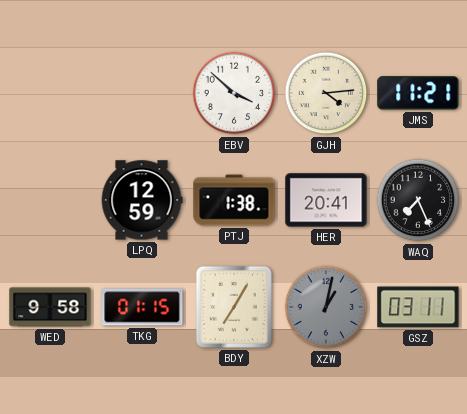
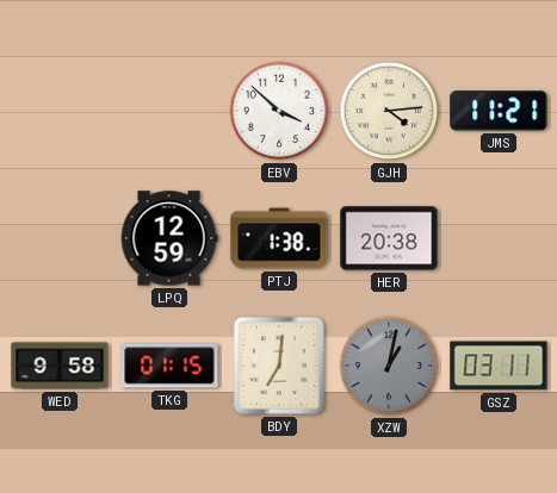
HER: 20:41 -> 20:38 (389, 238)
WAQ: 7:26 -> none (418, 200)
BDY: 7:05 -> 7:01 (279, 366)
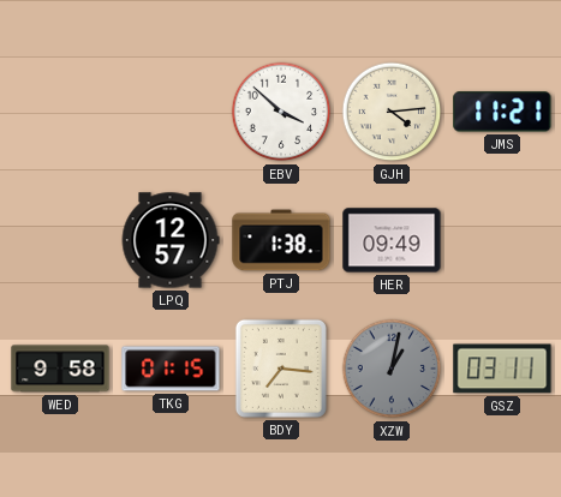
LPQ: 12:59 -> 12:57 (171, 240)
HER: 20:38 -> 09:49 (392, 240)
BDY: 7:01 -> 7:16 (281, 369)
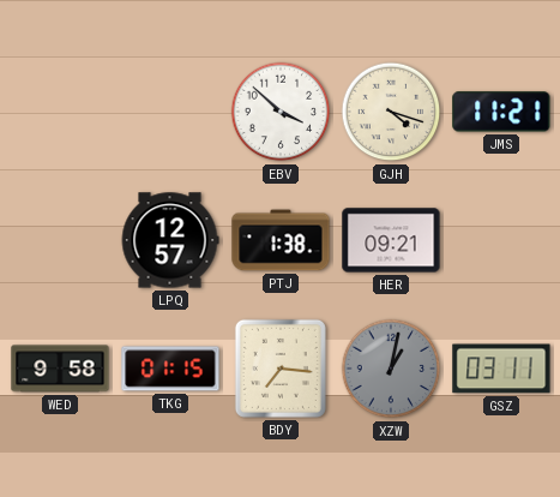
GJH: 4:14 -> 4:18 (391, 112)
HER: 09:49 -> 09:21 (391, 240)
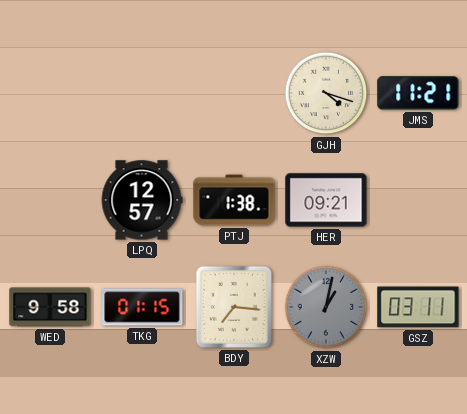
EBV: 3:52 -> none (281, 112)
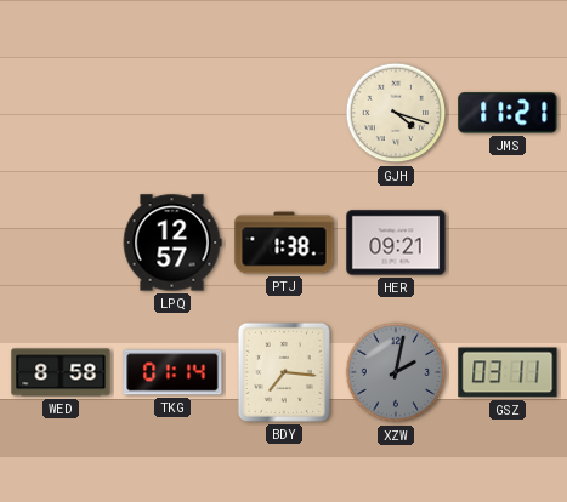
WED: 9:58 -> 8:58 (61, 372)
TKG: 01:15 -> 01:14 (172, 372)
XZW: 1:02 -> 2:02 (396, 372)
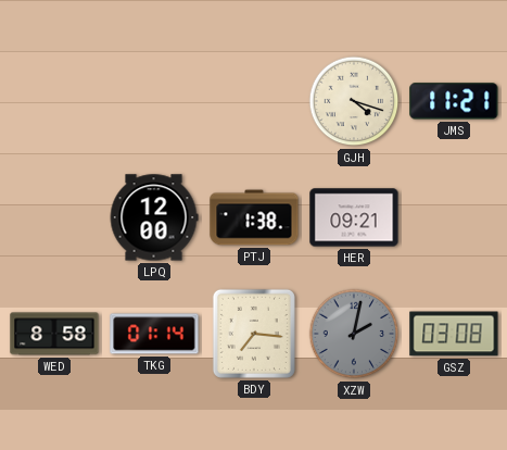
LPQ: 12:57 -> 12:00 (154, 217)
GSZ: 03:11 -> 03:08 (454, 334)
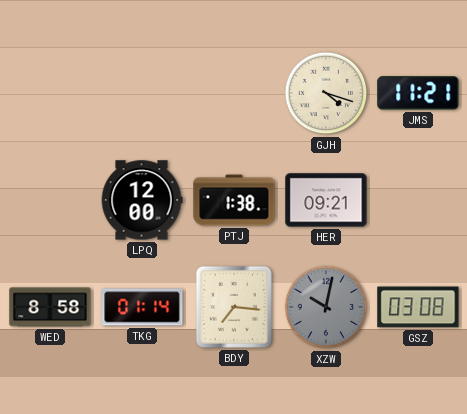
XZW: 2:02 -> 10:02 (326, 307)
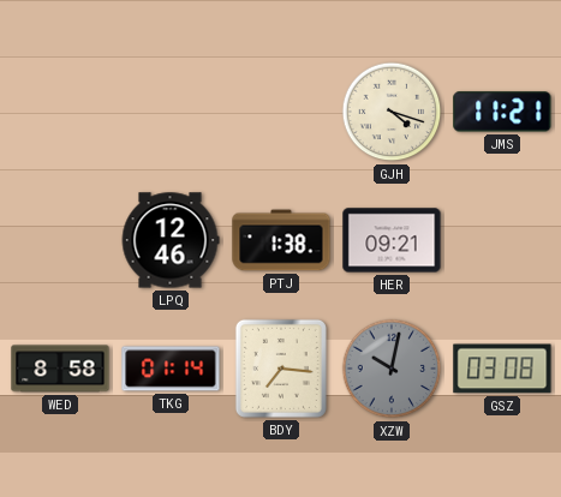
LPQ: 12:00 -> 12:46 (171, 240)
